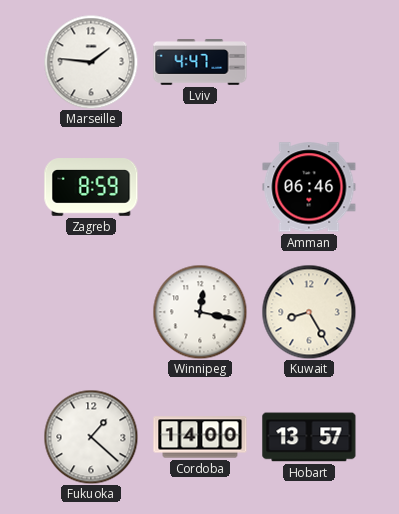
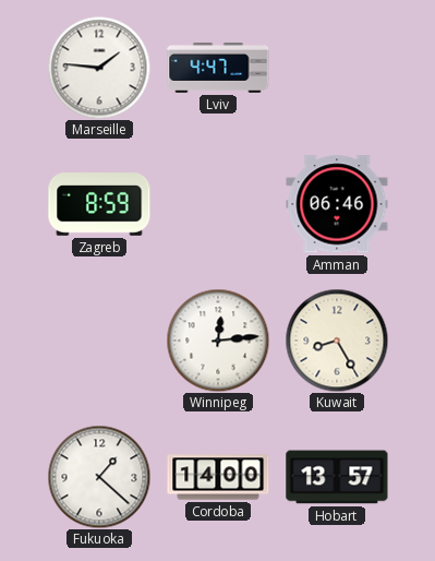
Winnipeg: 12:17 -> 12:14 (218, 341)
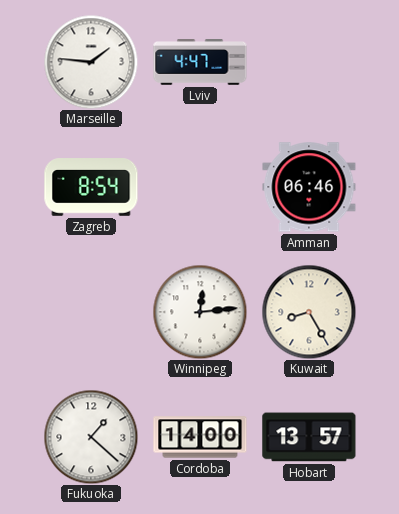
Zagreb: 8:59 -> 8:54 (91, 187)
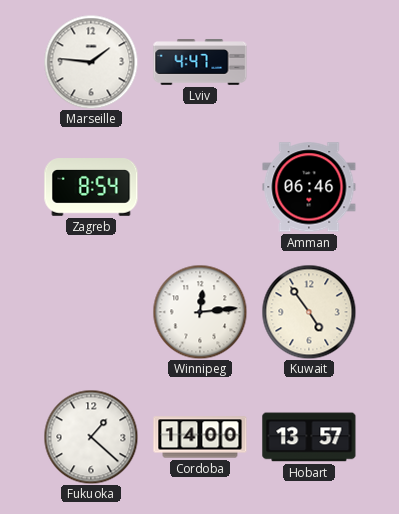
Kuwait: 8:25 -> 4:54 (309, 312)
